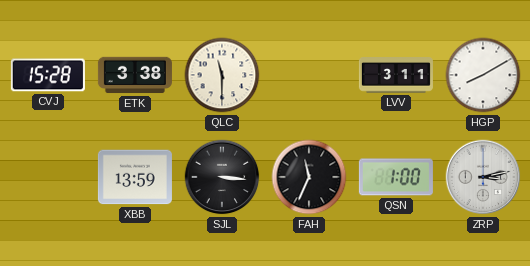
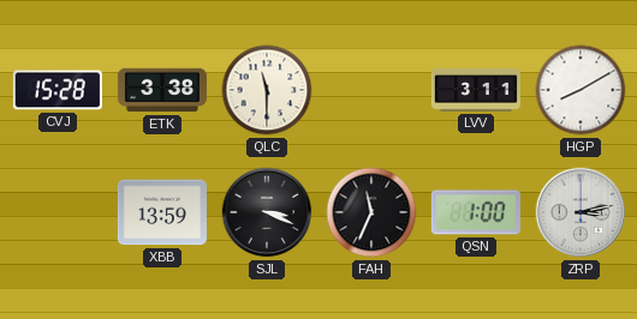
SJL: 3:16 -> 3:19 (267, 212)
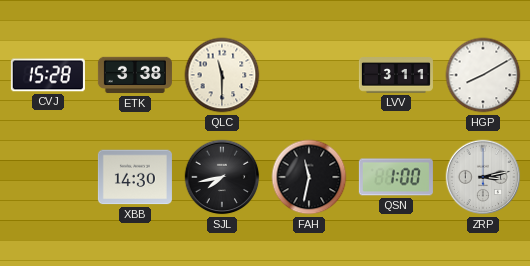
XBB: 13:59 -> 14:30 (135, 177)
SJL: 3:19 -> 7:43 (222, 177)
FAH: 11:34 -> 11:32 (309, 177)
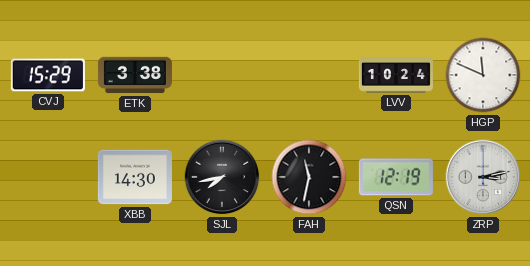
CVJ: 15:28 -> 15:29 (48, 75)
QLC: 11:30 -> none (222, 75)
LVV: 3:11 -> 10:24 (396, 75)
HGP: 8:10 -> 11:49 (483, 75)
QSN: 1:00 -> 12:19 (396, 177)
